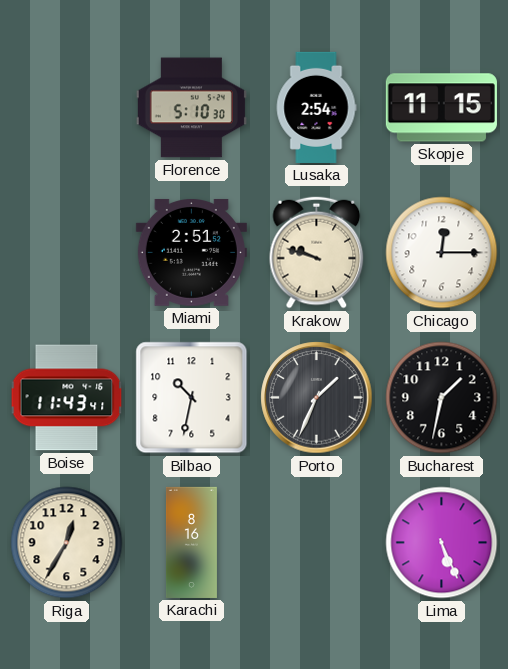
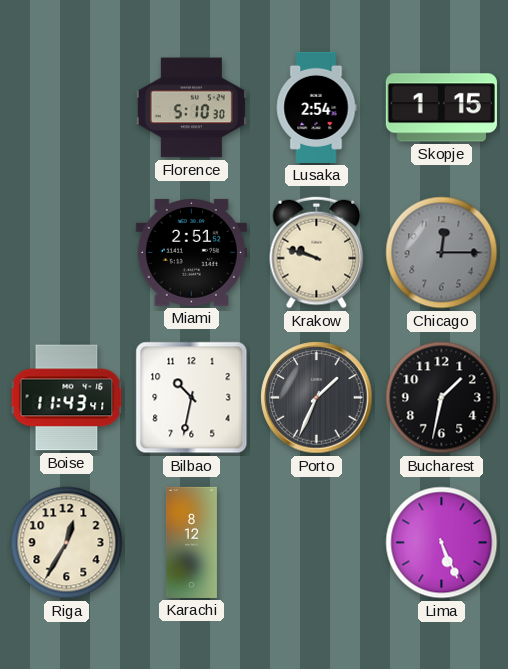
Skopje: 11:15 -> 1:15 (441, 108)
Chicago dial: white -> grey (442, 253)
Karachi: 8:16 -> 8:12 (191, 542)
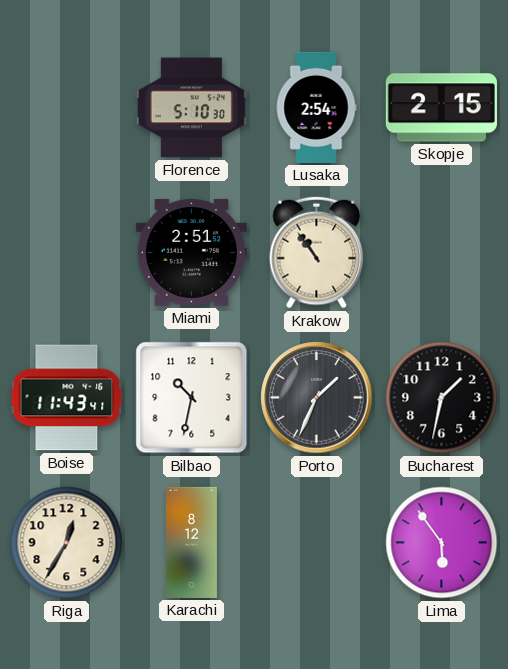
Skopje: 1:15 -> 2:15 (441, 108)
Krakow: 9:48 -> 10:54 (317, 253)
Chicago: 12:15 -> none (442, 253)
Lima: 5:26 -> 5:54 (442, 543)
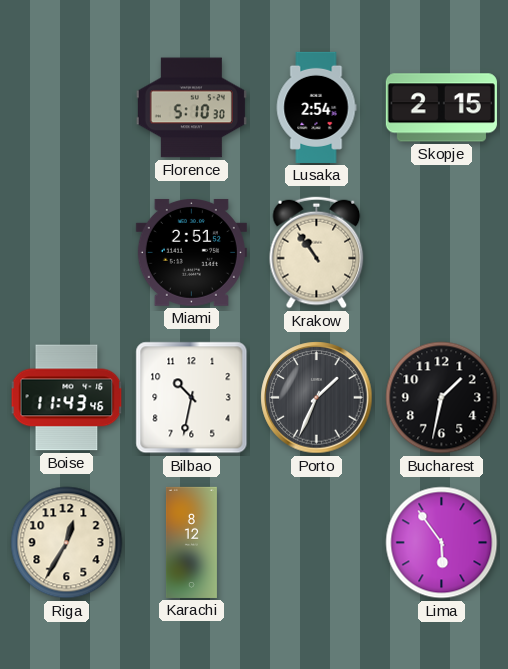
Boise: 11:43:41 -> 11:43:46 (67, 398)
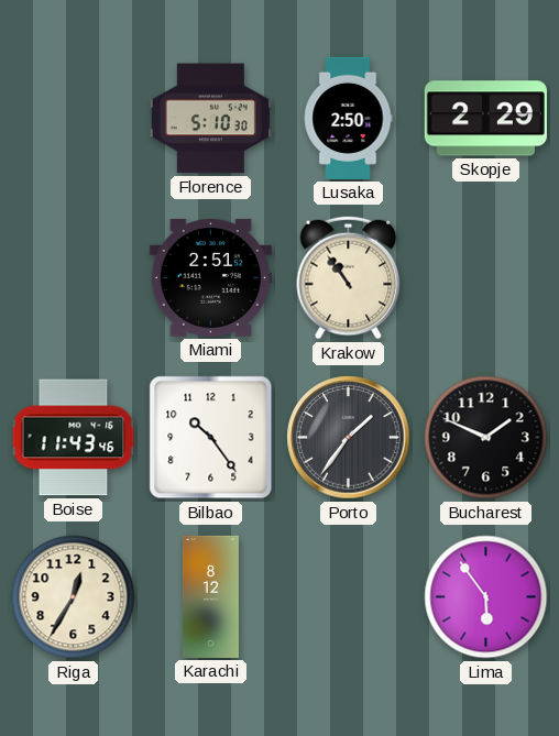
Lusaka: 2:54 -> 2:50 (348, 118)
Skopje: 2:15 -> 2:29 (485, 119)
Bilbao: 10:32 -> 10:24 (211, 438)
Porto: 1:34 -> 1:36 (349, 438)
Bucharest: 1:32 -> 1:49 (486, 438)
